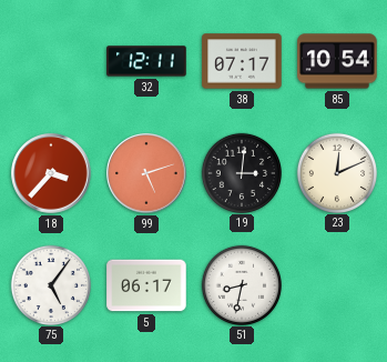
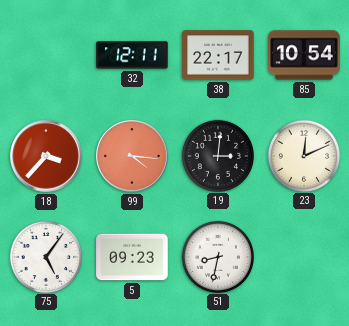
38: 07:17 -> 22:17 (218, 55)
99: 5:12 -> 4:16 (132, 156)
5: 06:17 -> 09:23 (132, 257)
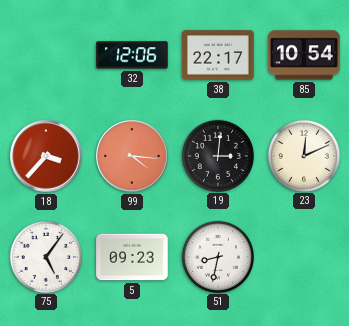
32: 12:11 -> 12:06 (132, 55)
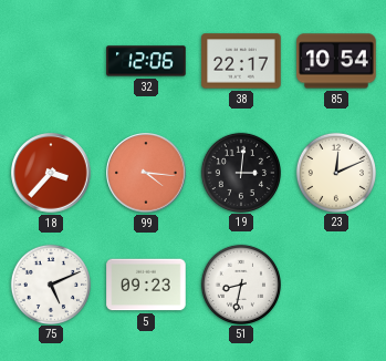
75: 5:06 -> 5:11 (50, 283)
